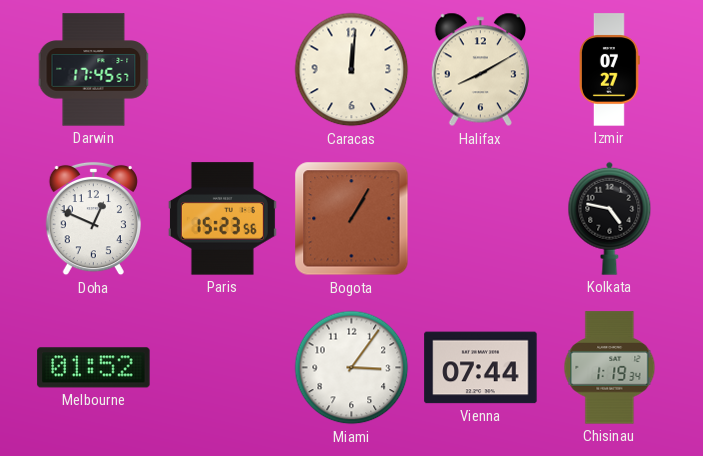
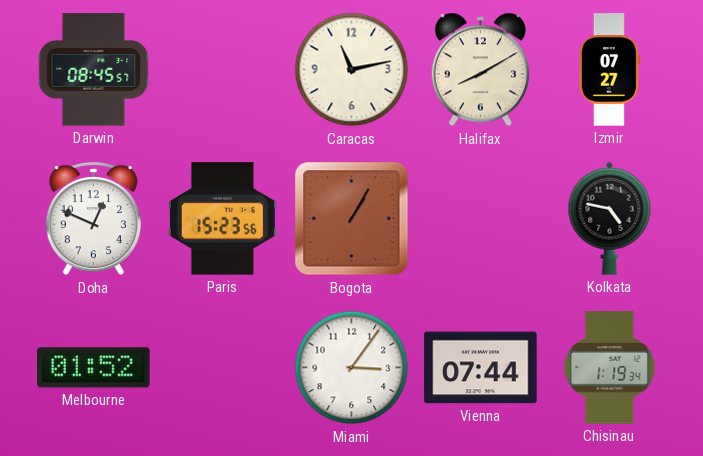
Darwin: 17:45 -> 08:45 (94, 70)
Caracas: 12:01 -> 11:13 (352, 70)
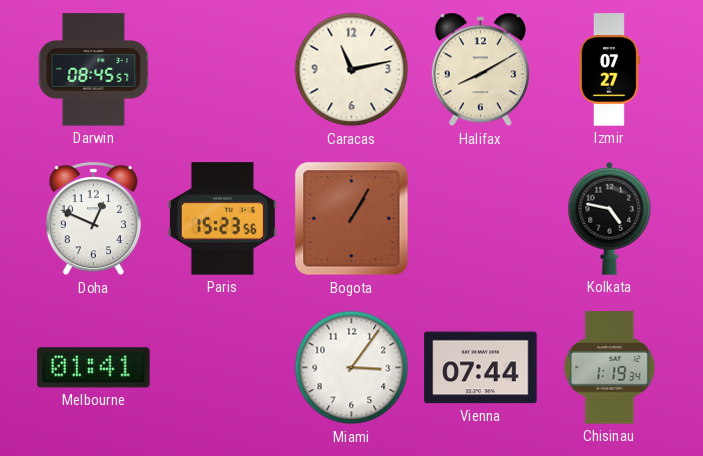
Melbourne: 01:52 -> 01:41 (94, 368)
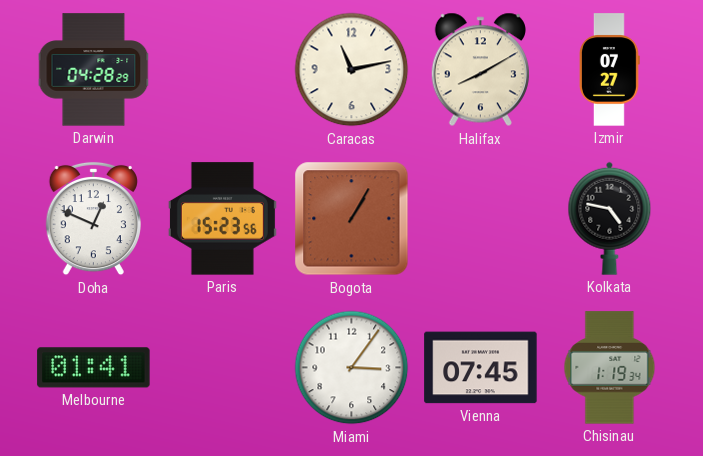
Darwin: 08:45 -> 04:28 (94, 70)
Vienna: 07:44 -> 07:45 (481, 368)
